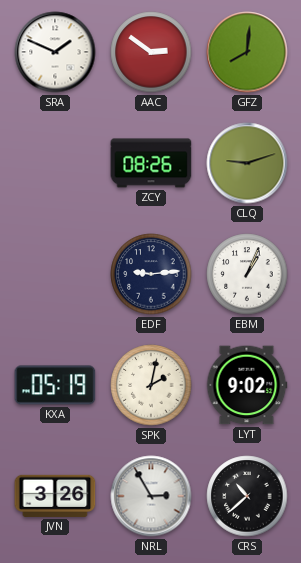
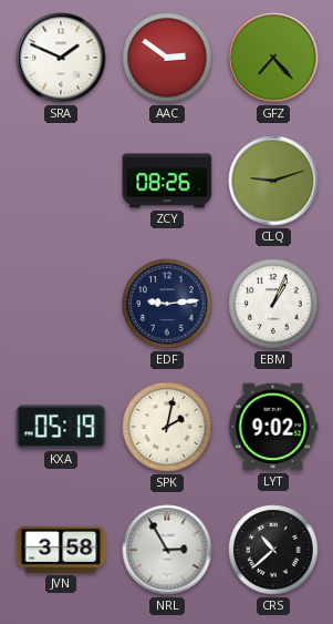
GFZ: 8:01 -> 7:23 (273, 58)
JVN: 3:26 -> 3:58 (61, 550)
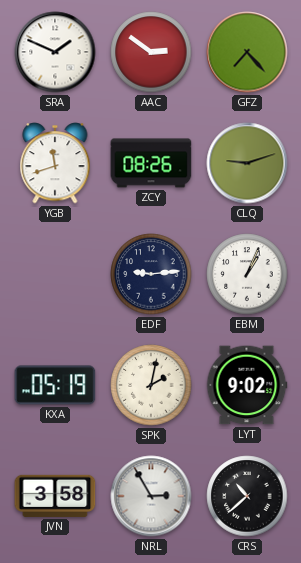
YGB: none -> 11:42 (55, 163)
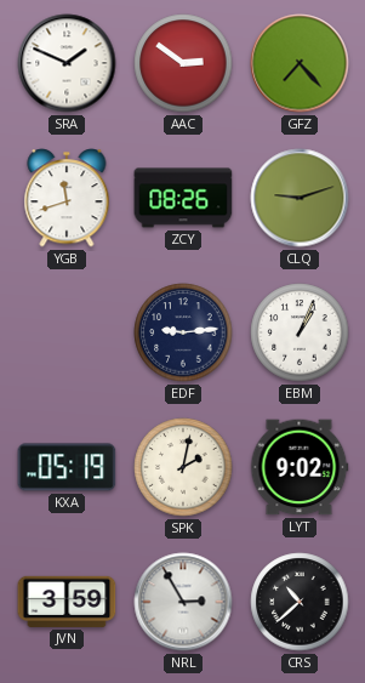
JVN: 3:58 -> 3:59 (67, 602)
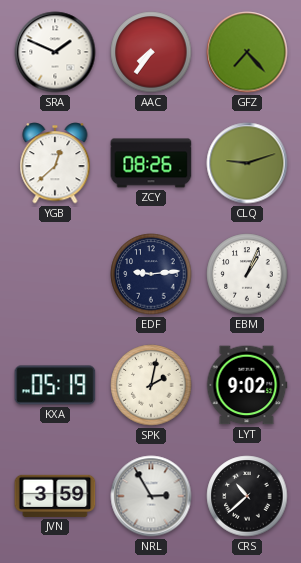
AAC: 2:51 -> 7:36 (151, 52)
YGB: 11:42 -> 12:38 (55, 163)
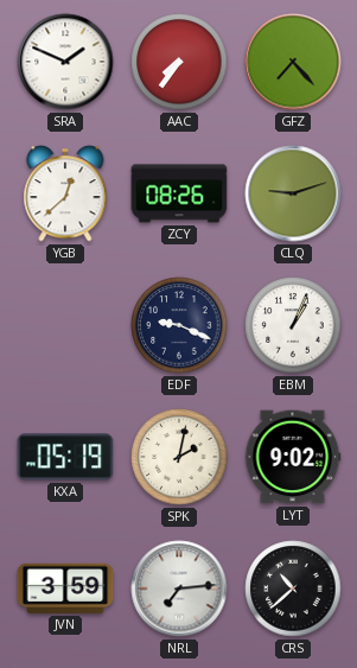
EDF: 9:14 -> 9:19 (179, 325)
NRL: 2:55 -> 7:14 (179, 589)
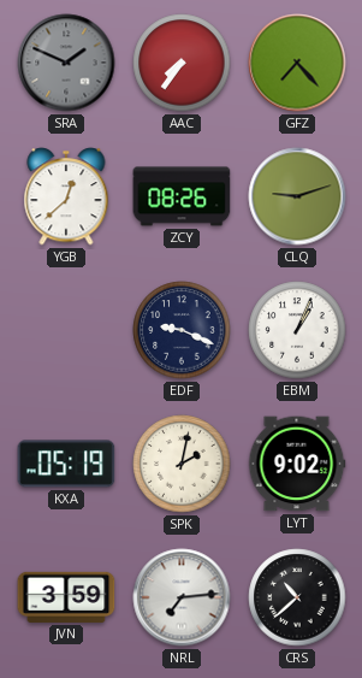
SRA dial: white -> grey (66, 63)
